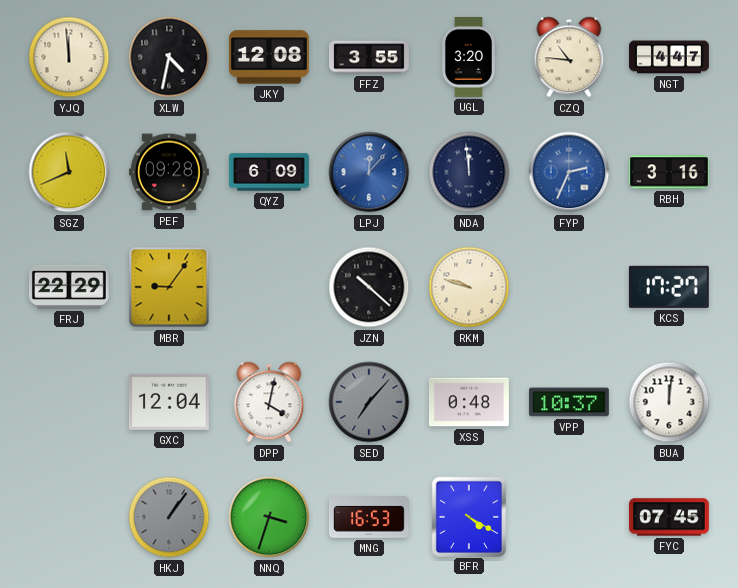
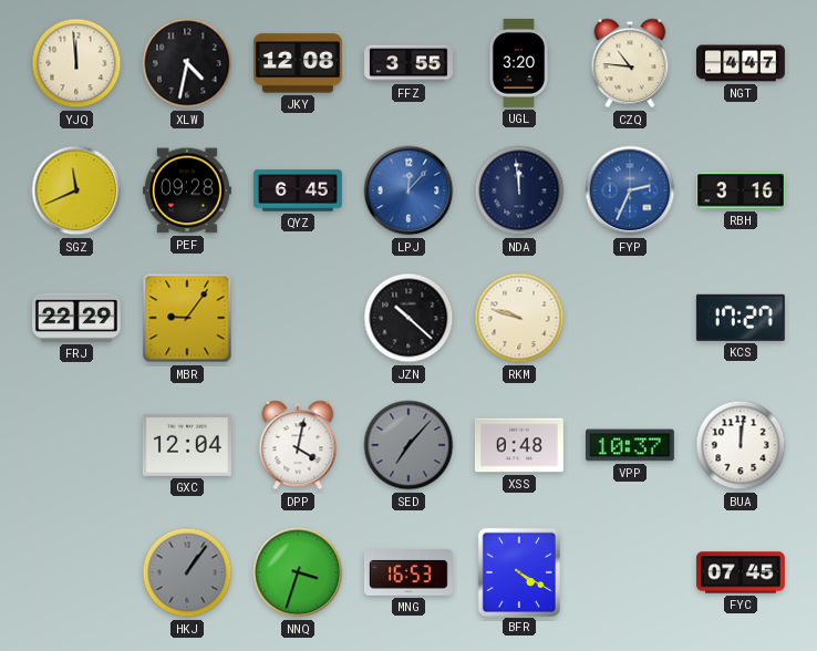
QYZ: 6:09 -> 6:45 (298, 190)
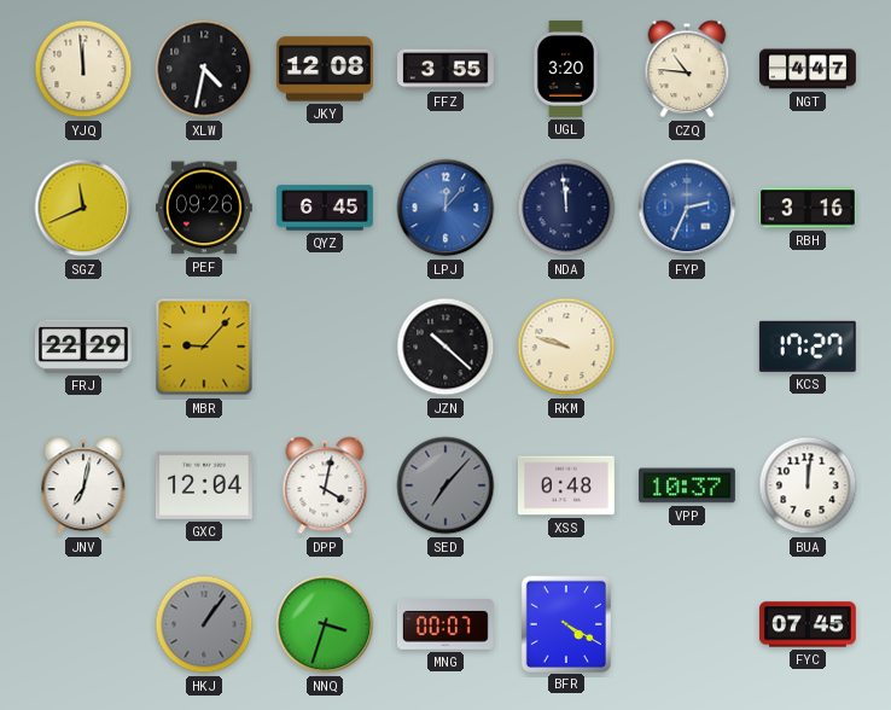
PEF: 09:28 -> 09:26 (204, 208)
MBR: 9:06 -> 9:07 (204, 347)
JNV: none -> 7:02 (83, 485)
MNG: 16:53 -> 00:07 (445, 625)
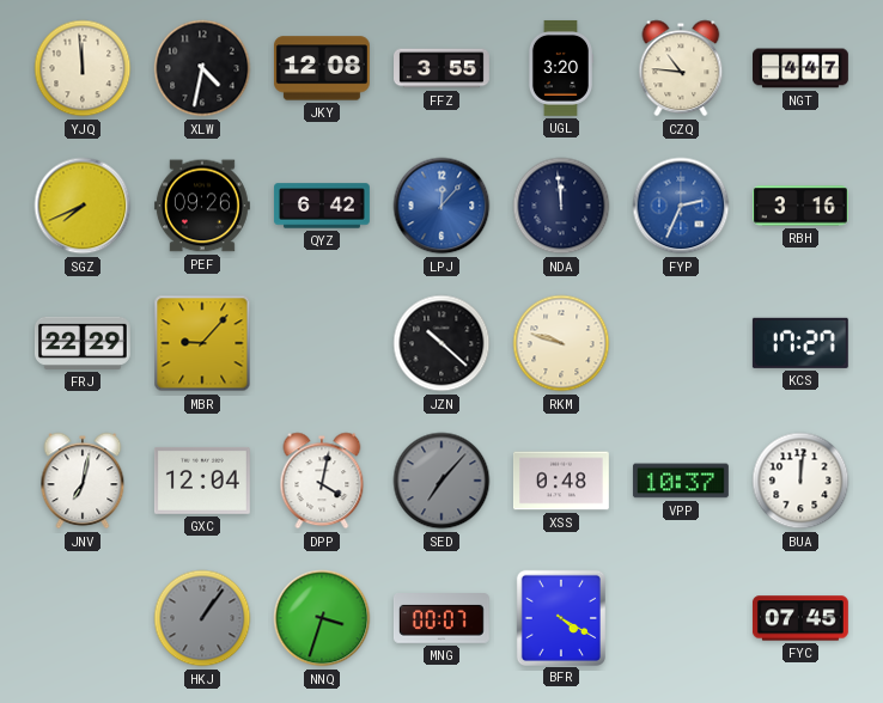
SGZ: 11:41 -> 7:41 (83, 206)
QYZ: 6:45 -> 6:42 (322, 206)
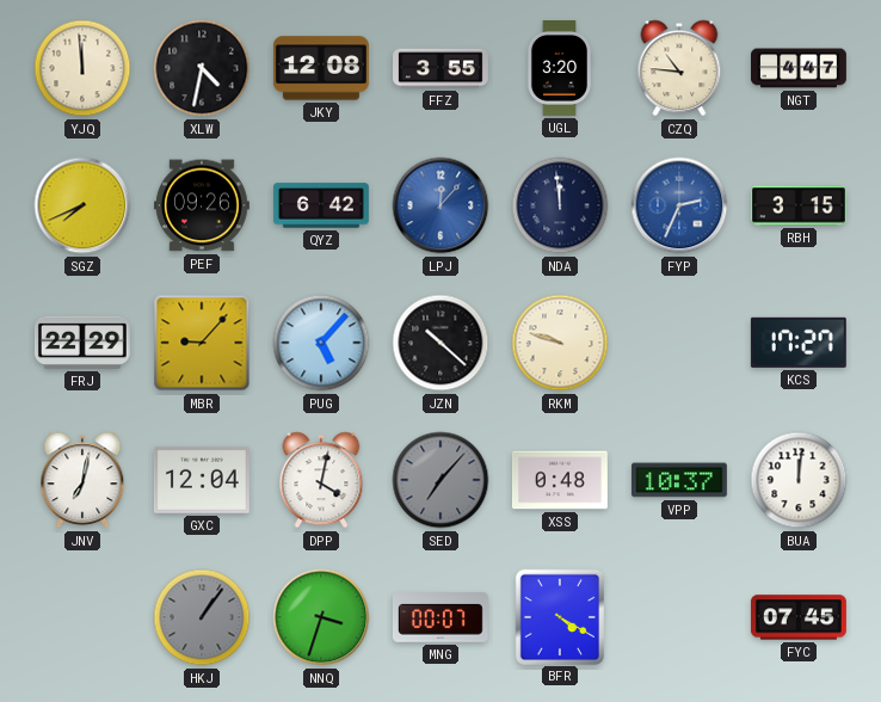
RBH: 3:16 -> 3:15 (799, 205)
PUG: none -> 5:07 (321, 343)
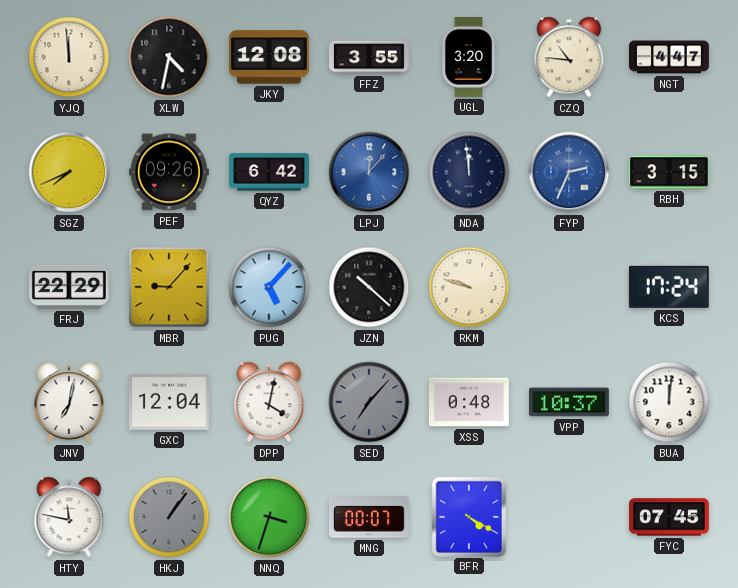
KCS: 17:27 -> 17:24 (669, 287)
HTY: none -> 11:47 (69, 517)
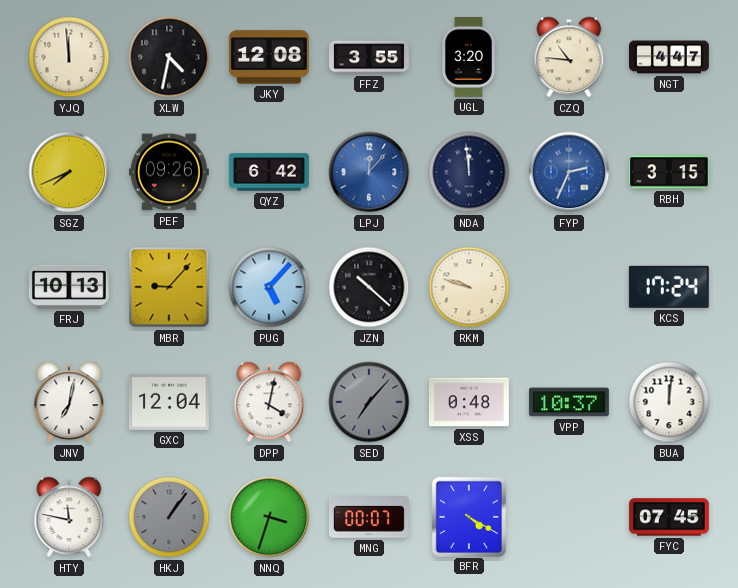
FRJ: 22:29 -> 10:13 (69, 287)
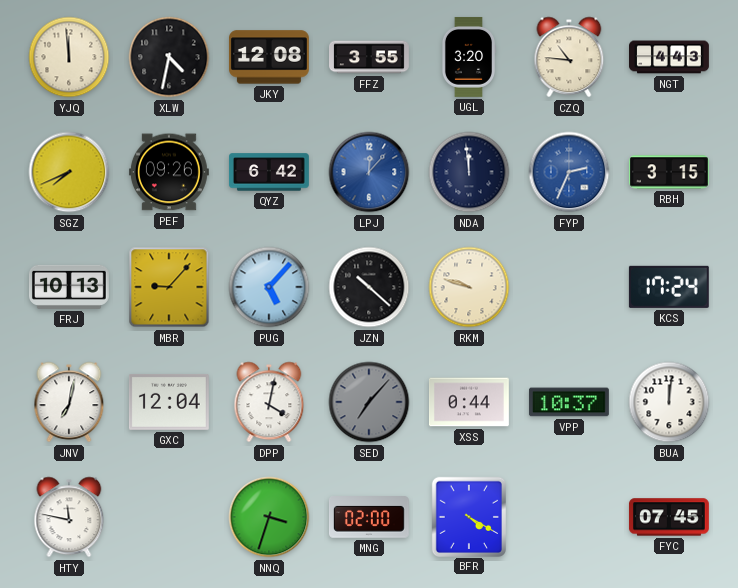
NGT: 4:47 -> 4:43 (670, 57)
XSS: 0:48 -> 0:44 (469, 402)
HKJ: 1:06 -> none (169, 517)
MNG: 00:07 -> 02:00 (369, 518)
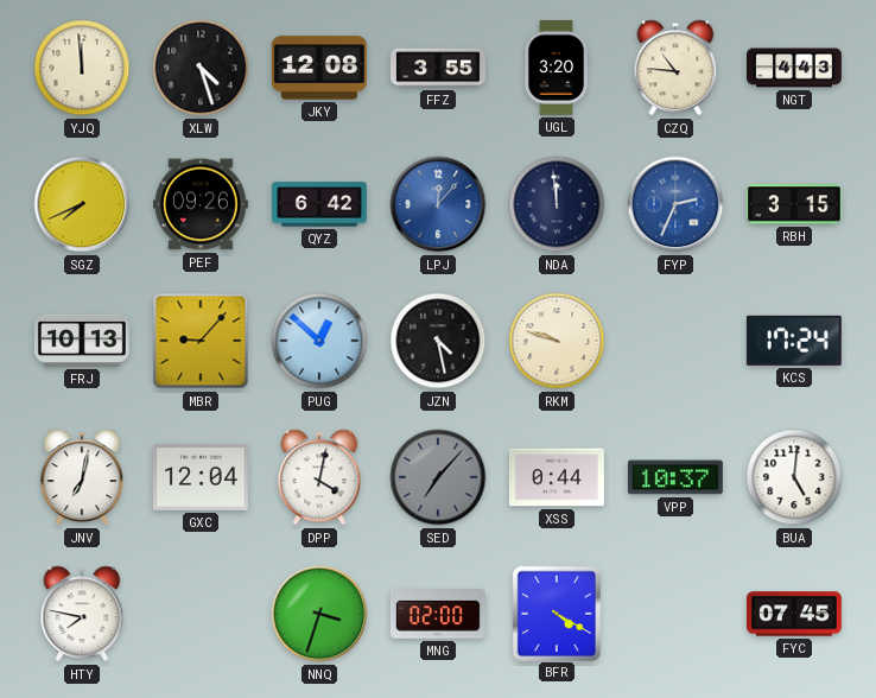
XLW: 4:32 -> 4:27 (201, 68)
PUG: 5:07 -> 12:52 (319, 341)
JZN: 10:22 -> 4:28 (438, 341)
BUA: 12:01 -> 5:01 (794, 477)
HTY: 11:47 -> 7:47 (82, 614)
